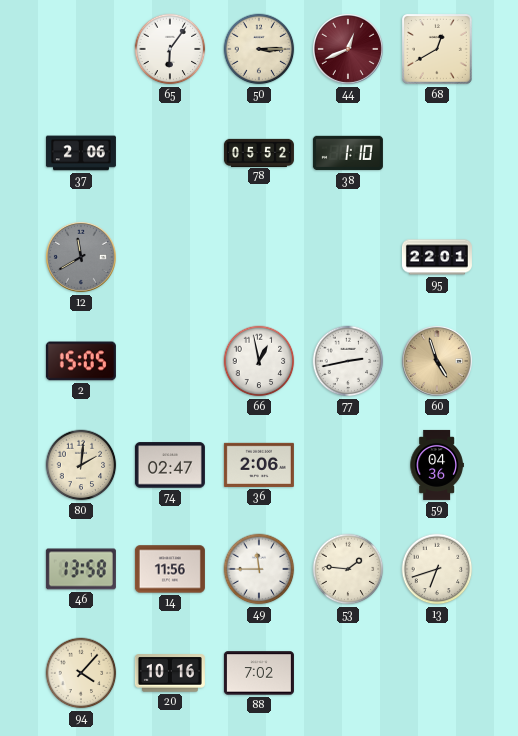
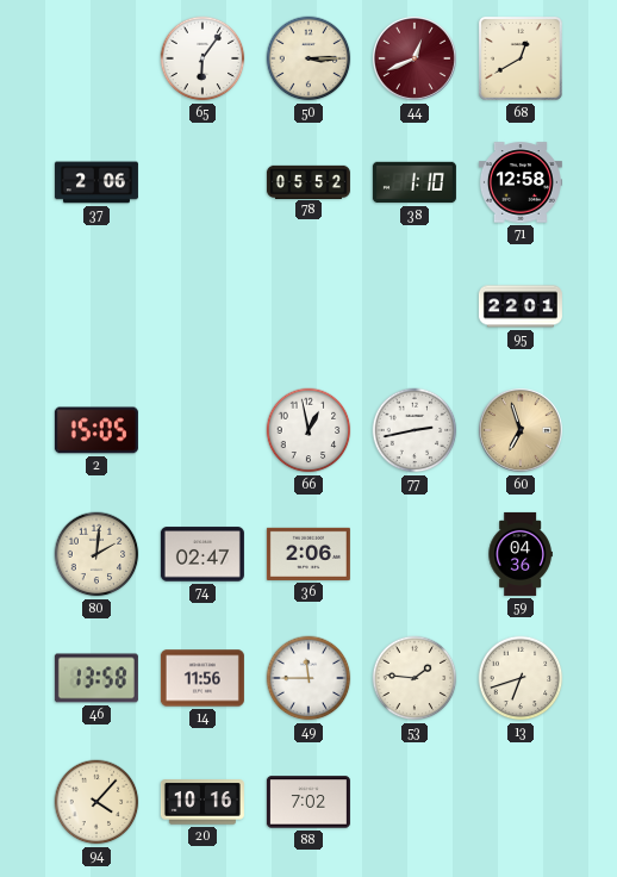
71: none -> 12:58 (521, 182)
12: 11:40 -> none (81, 257)
60: 4:57 -> 6:57 (521, 430)
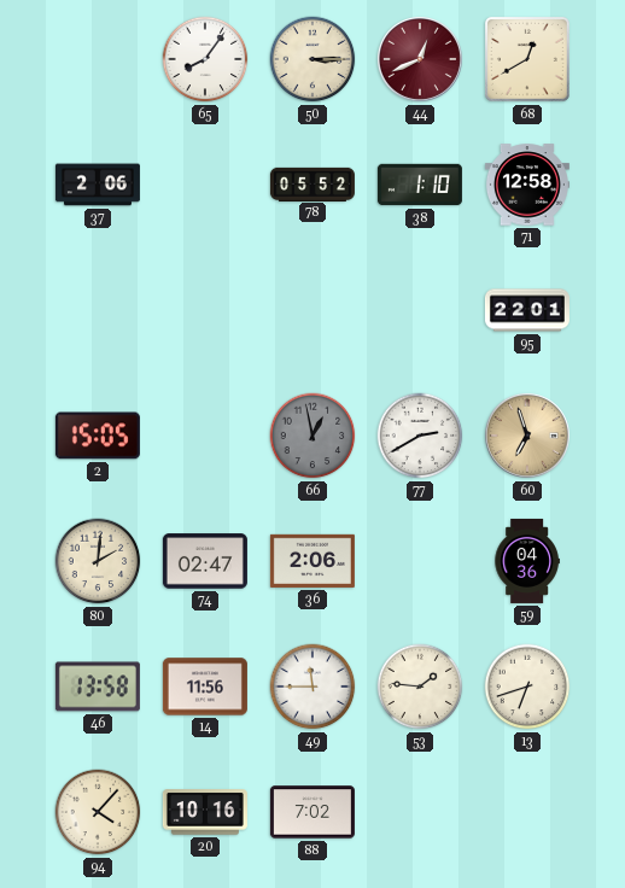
65: 6:06 -> 8:06 (205, 59)
66 dial: white -> grey (312, 436)
77: 2:43 -> 2:40 (420, 436)
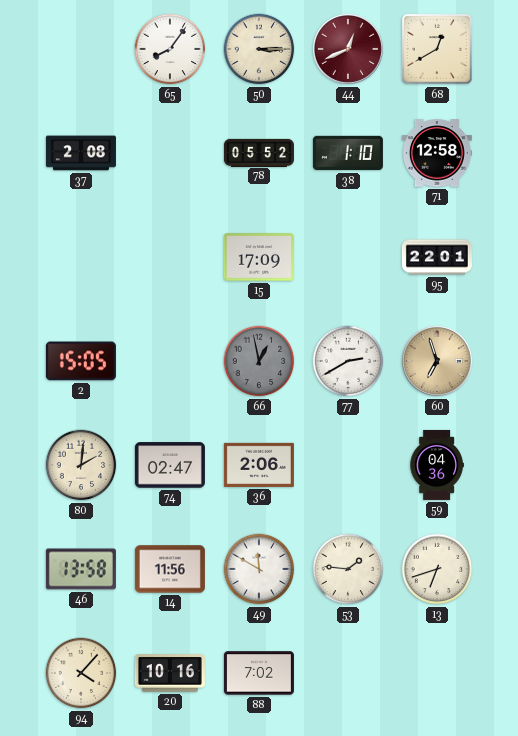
37: 2:06 -> 2:08 (81, 153)
15: none -> 17:09 (259, 257)
49: 11:45 -> 11:50 (259, 569)
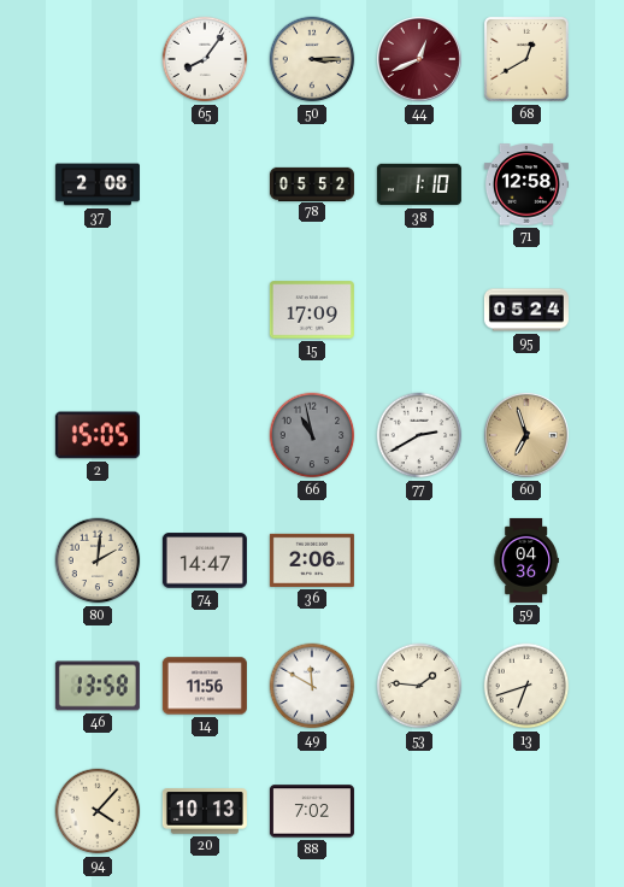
95: 22:01 -> 05:24 (526, 310)
66: 12:58 -> 10:58 (312, 435)
74: 02:47 -> 14:47 (205, 560)
20: 10:16 -> 10:13 (205, 811)
